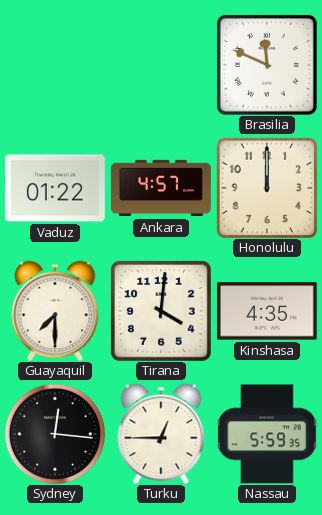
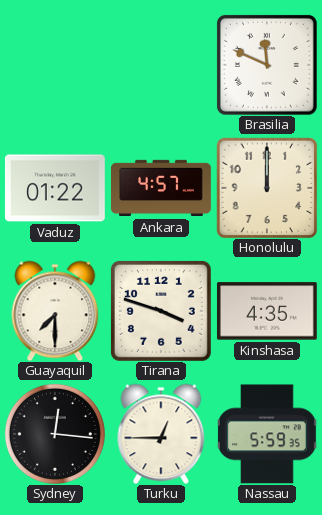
Tirana: 4:01 -> 3:48 (161, 311)
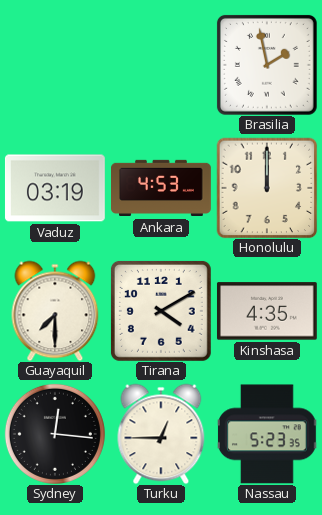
Brasilia: 11:49 -> 1:58 (267, 65)
Vaduz: 01:22 -> 03:19 (55, 188)
Ankara: 4:57 -> 4:53 (161, 188)
Tirana: 3:48 -> 4:10 (161, 311)
Nassau: 5:59 -> 5:23 (267, 434)
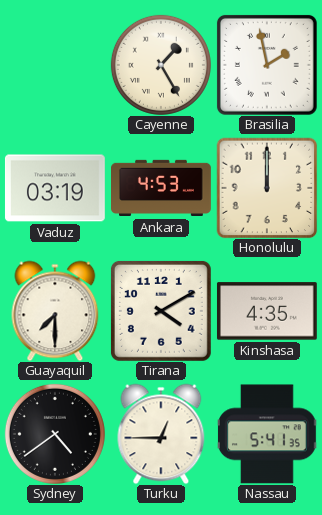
Cayenne: none -> 1:25 (161, 65)
Sydney: 12:16 -> 4:39 (55, 434)
Nassau: 5:23 -> 5:41 (267, 434)
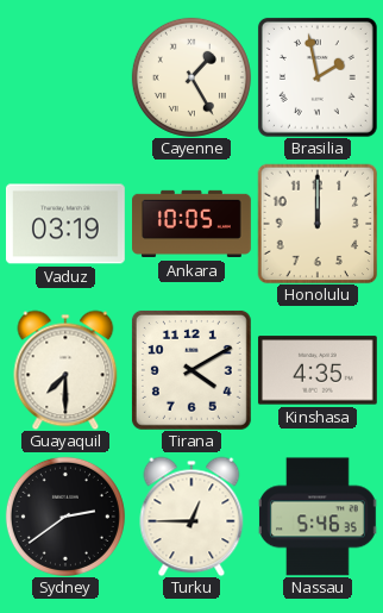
Ankara: 4:53 -> 10:05 (191, 224)
Sydney: 4:39 -> 2:39 (65, 517)
Nassau: 5:41 -> 5:46 (318, 517)
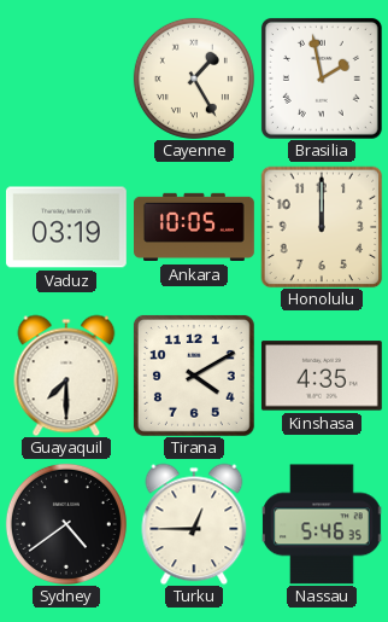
Sydney: 2:39 -> 4:39 (66, 524)
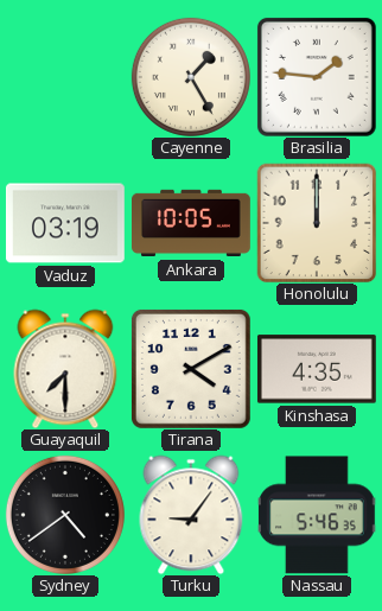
Brasilia: 1:58 -> 1:46 (317, 77)
Turku: 12:45 -> 9:06 (191, 515)
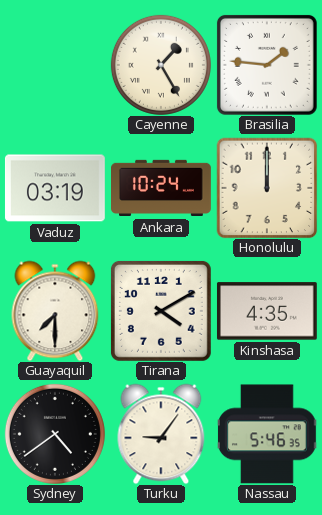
Ankara: 10:05 -> 10:24 (161, 188)
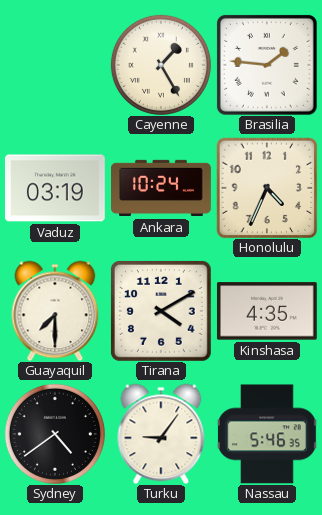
Honolulu: 12:00 -> 4:34 (267, 188)
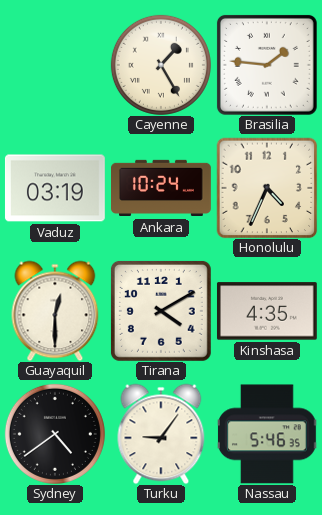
Guayaquil: 7:30 -> 12:30 (55, 311)
